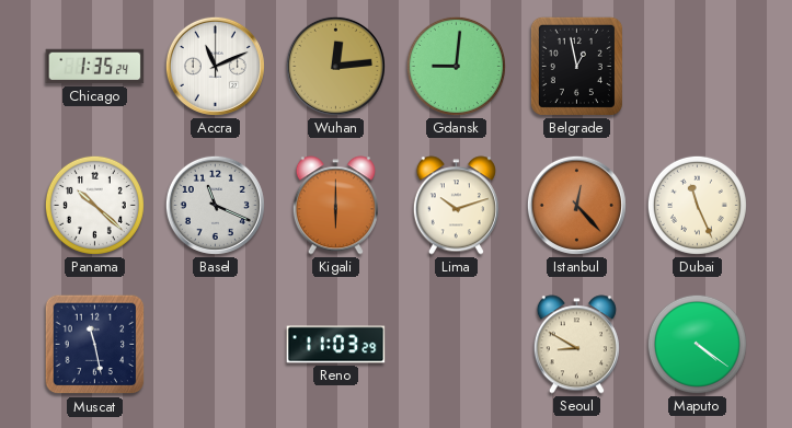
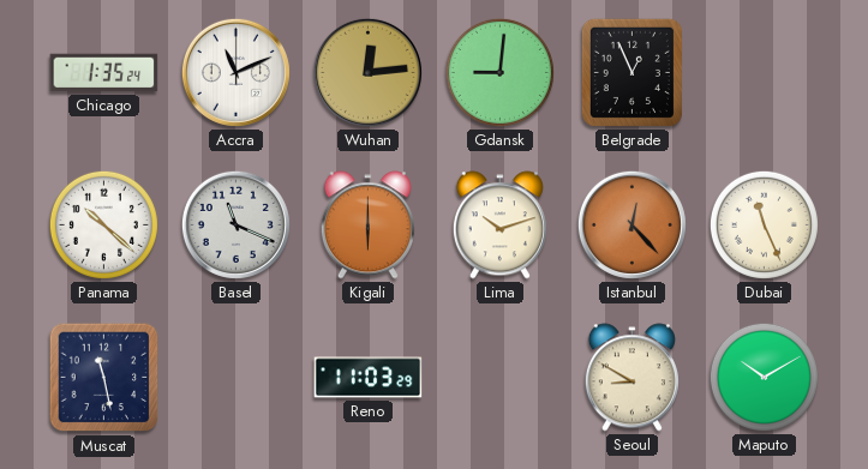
Belgrade: 12:58 -> 12:56 (631, 72)
Maputo: 4:21 -> 10:10 (764, 377)
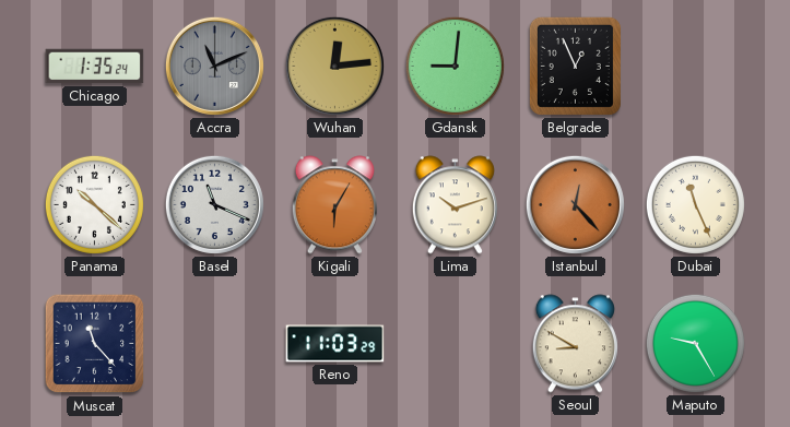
Accra dial: white -> grey (214, 66)
Kigali: 6:00 -> 6:05 (334, 205)
Muscat: 11:28 -> 11:23 (95, 344)
Maputo: 10:10 -> 9:25 (695, 343)
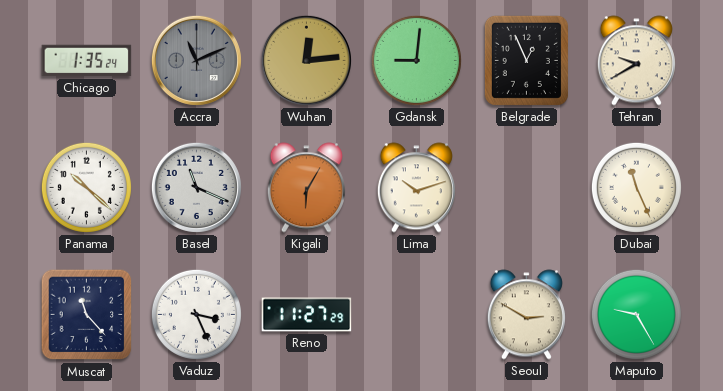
Tehran: none -> 9:40 (636, 61)
Istanbul: 12:23 -> none (575, 204)
Vaduz: none -> 3:26 (196, 314)
Reno: 11:03 -> 11:27 (307, 315)
Seoul: 8:50 -> 2:50 (526, 315)
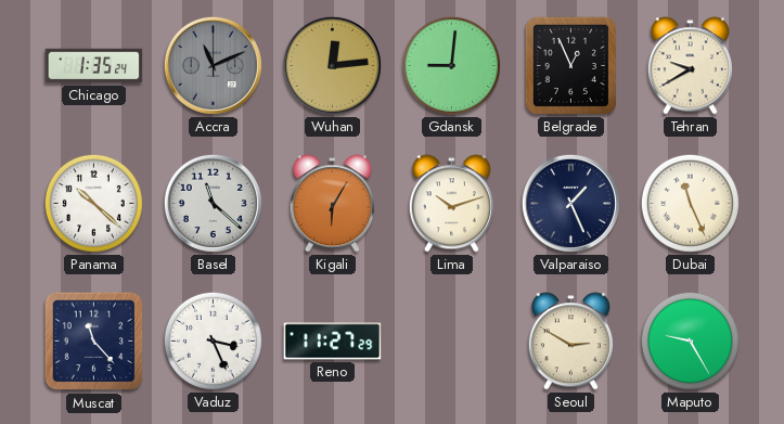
Basel: 11:19 -> 11:22 (213, 203)
Valparaiso: none -> 1:26 (570, 203)
